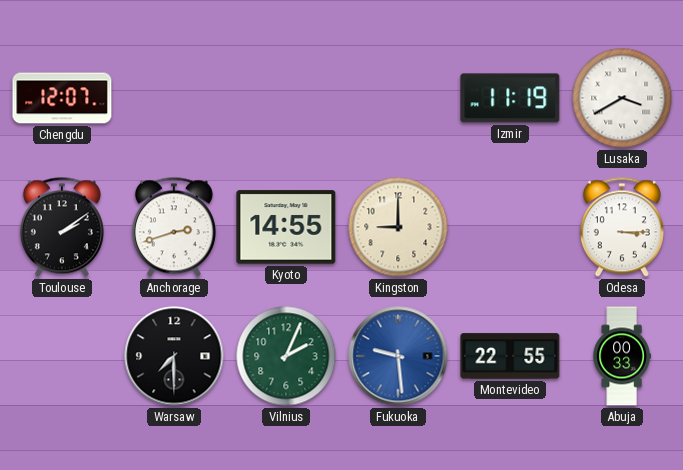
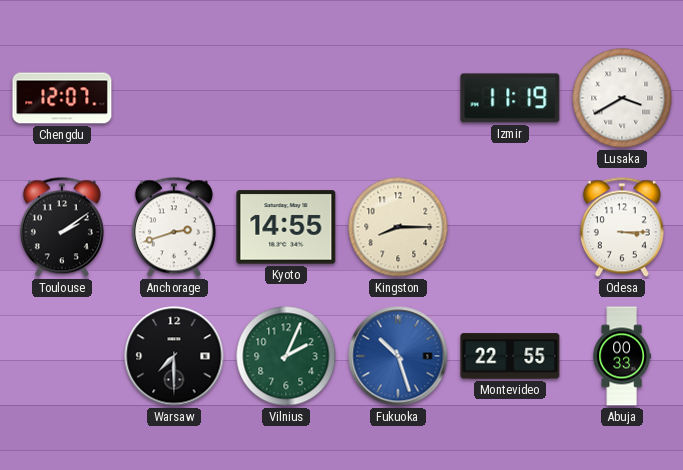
Kingston: 9:00 -> 8:15 (398, 227)
Fukuoka: 9:29 -> 10:27 (398, 356)
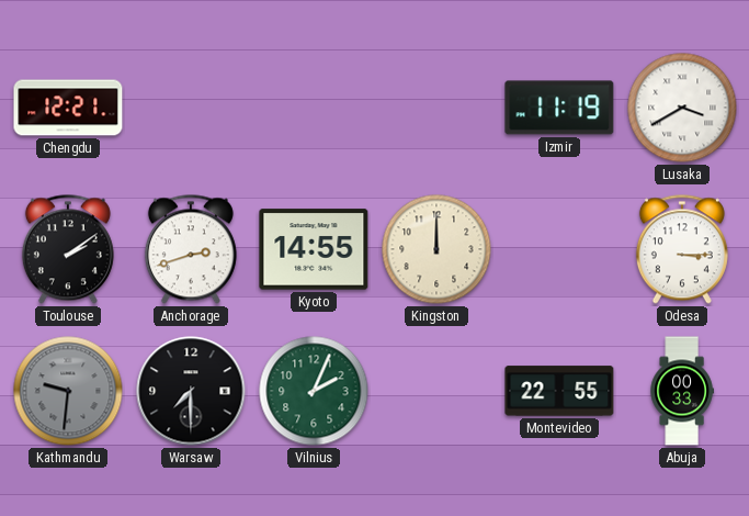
Chengdu: 12:07 -> 12:21 (68, 108)
Kingston: 8:15 -> 12:00 (436, 249)
Kathmandu: none -> 9:31 (68, 391)
Fukuoka: 10:27 -> none (398, 356)
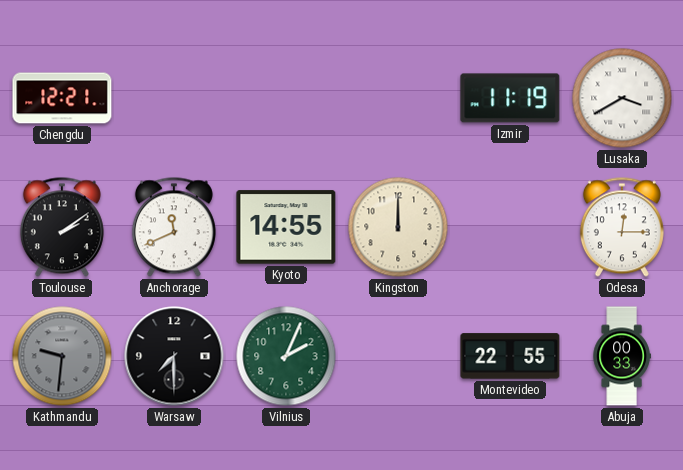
Anchorage: 2:42 -> 11:41 (174, 227)
Odesa: 3:15 -> 12:15 (622, 227)
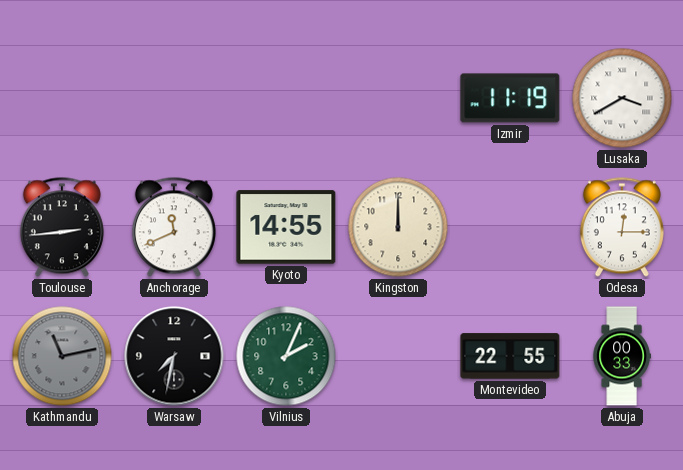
Chengdu: 12:21 -> none (62, 98)
Toulouse: 2:09 -> 2:44 (62, 227)
Kathmandu: 9:31 -> 11:13 (62, 356)
Warsaw: 7:30 -> 7:32 (174, 356)
